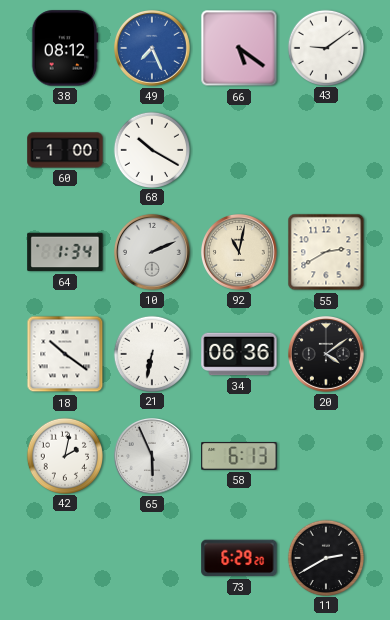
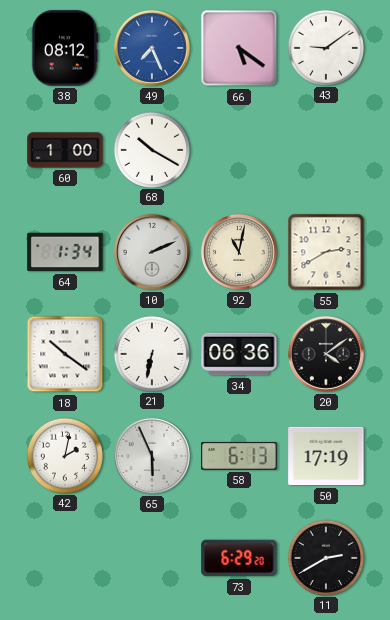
50: none -> 17:19 (326, 456)
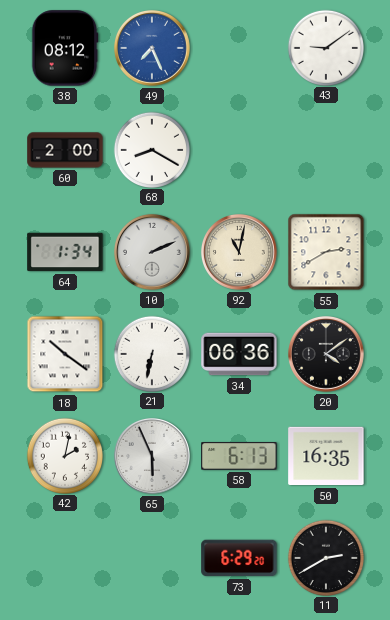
66: 5:21 -> none (239, 48)
60: 1:00 -> 2:00 (65, 150)
68: 10:20 -> 8:20 (152, 149)
50: 17:19 -> 16:35 (326, 456)
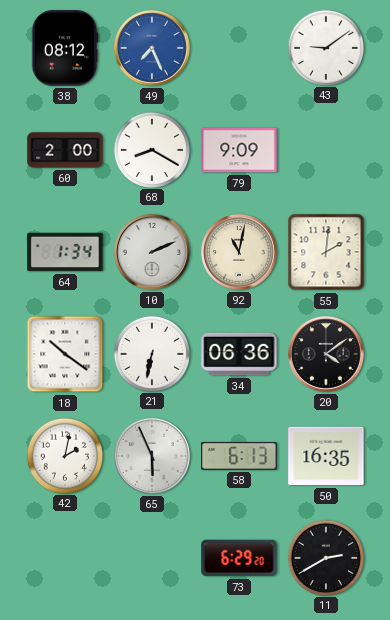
79: none -> 9:09 (239, 150)
55: 2:40 -> 2:01 (326, 252)
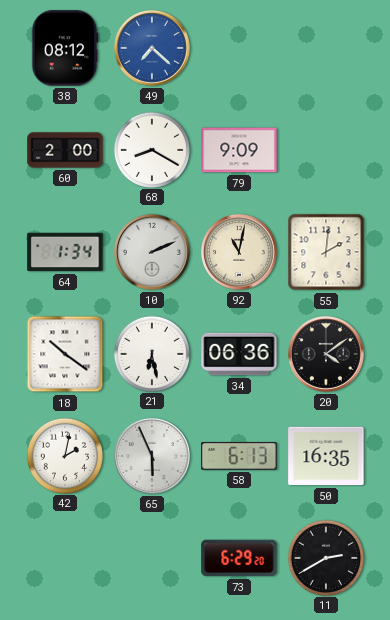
49: 7:26 -> 7:22 (152, 48)
43: 9:09 -> none (326, 47)
21: 6:32 -> 6:28 (152, 353)
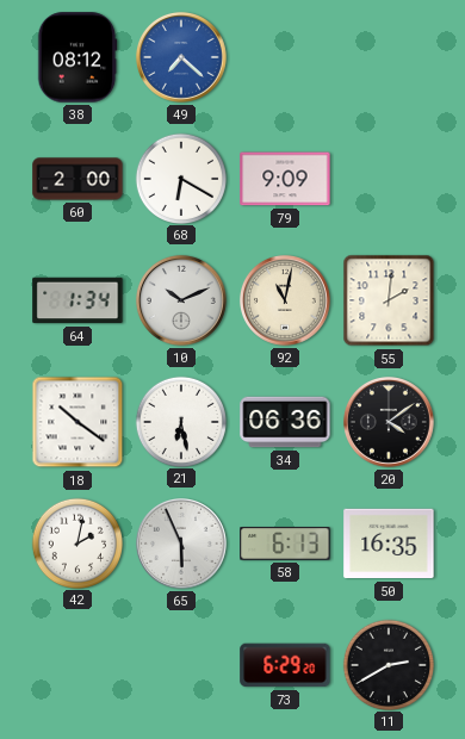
68: 8:20 -> 6:20 (181, 178)
10: 2:11 -> 10:11 (181, 300)
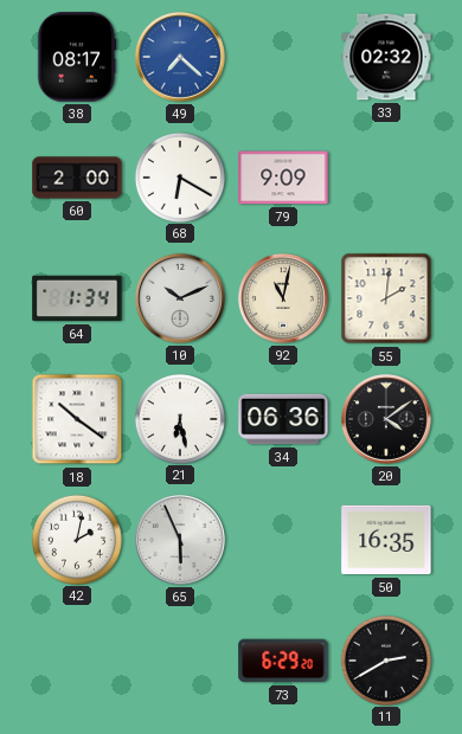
38: 08:12 -> 08:17 (77, 57)
33: none -> 02:32 (386, 57)
58: 6:13 -> none (285, 544)
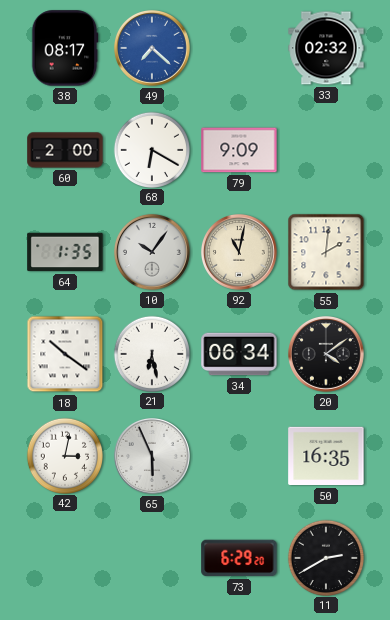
64: 1:34 -> 1:35 (65, 252)
10: 10:11 -> 10:06 (152, 252)
34: 06:36 -> 06:34 (239, 354)
42: 2:02 -> 3:02 (65, 455)
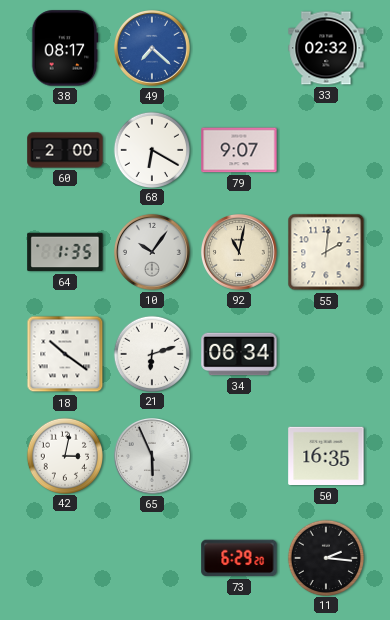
79: 9:09 -> 9:07 (239, 150)
21: 6:28 -> 6:12 (152, 353)
20: 4:09 -> none (326, 354)
11: 2:40 -> 2:16 (326, 557)
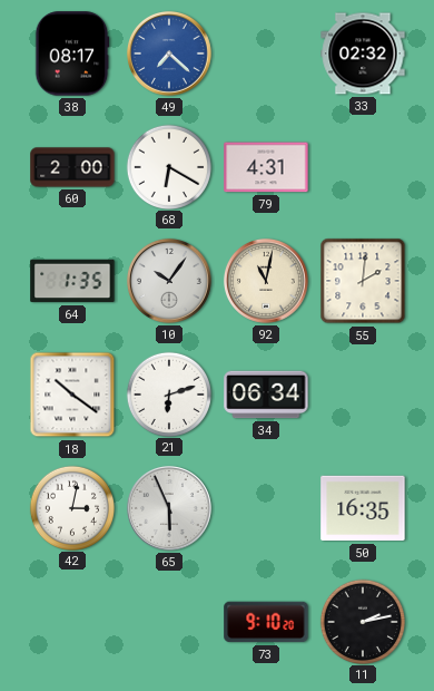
79: 9:07 -> 4:31 (266, 167)
73: 6:29 -> 9:10 (266, 622)
11: 2:16 -> 2:13 (363, 621)
